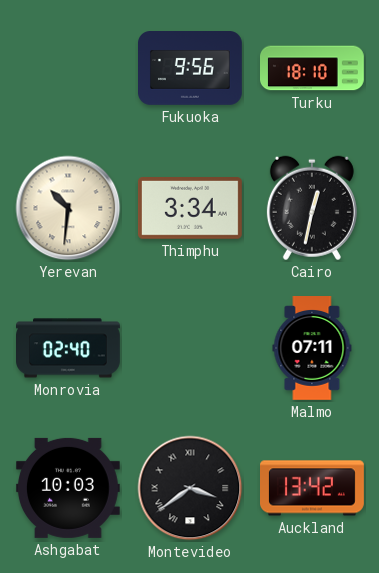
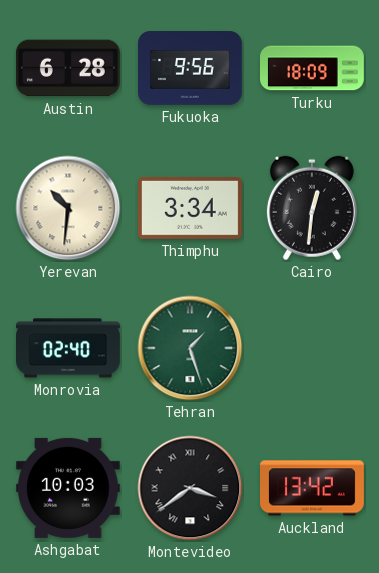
Austin: none -> 6:28 (68, 68)
Turku: 18:10 -> 18:09 (313, 68)
Cairo: 12:32 -> 12:31 (312, 208)
Tehran: none -> 1:27 (190, 348)
Malmo: 07:11 -> none (312, 349)
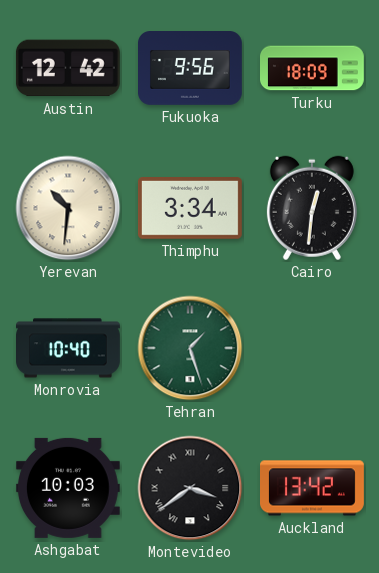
Austin: 6:28 -> 12:42 (68, 68)
Monrovia: 02:40 -> 10:40 (69, 348)
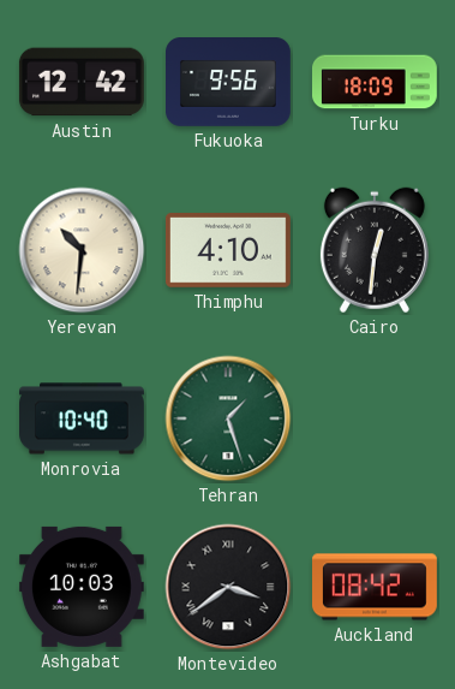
Thimphu: 3:34 -> 4:10 (228, 251)
Auckland: 13:42 -> 08:42 (376, 587)
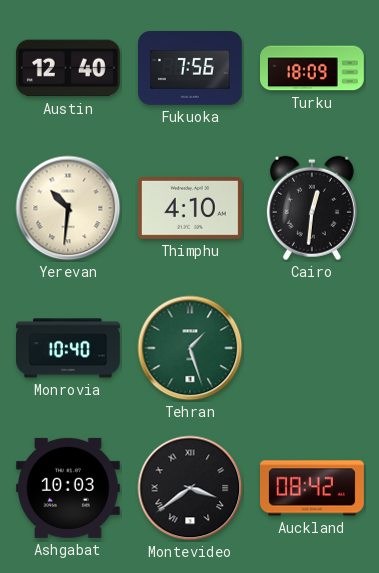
Austin: 12:42 -> 12:40 (68, 68)
Fukuoka: 9:56 -> 7:56 (191, 69)
